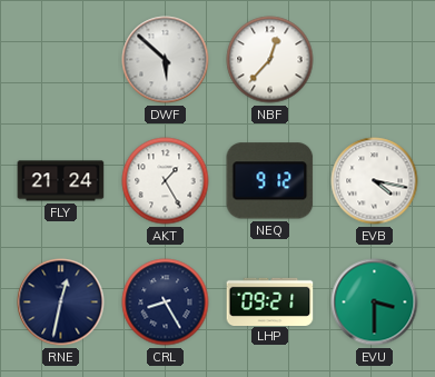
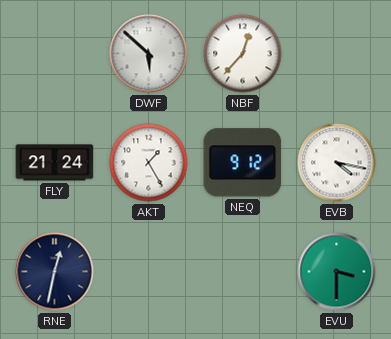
CRL: 8:25 -> none (166, 302)
LHP: 09:21 -> none (270, 301)
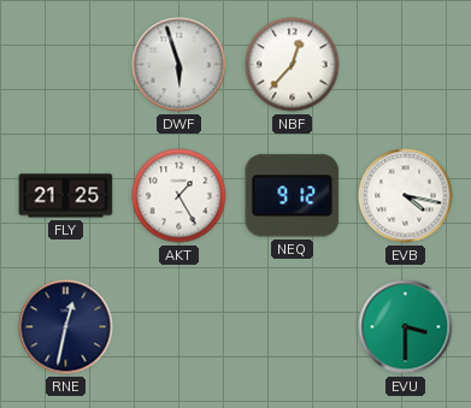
DWF: 5:52 -> 5:57 (179, 65)
FLY: 21:24 -> 21:25 (66, 196)
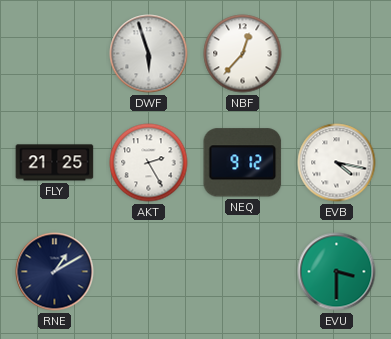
AKT: 1:25 -> 2:25 (149, 163)
RNE: 12:32 -> 1:10 (55, 272)
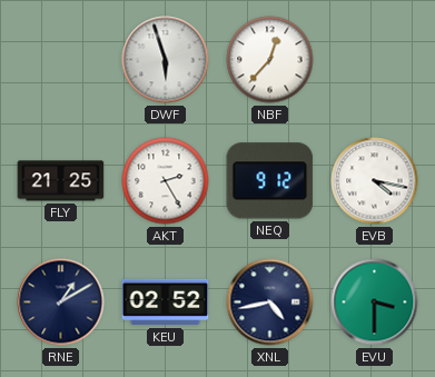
KEU: none -> 02:52 (166, 302)
XNL: none -> 4:43 (270, 302)
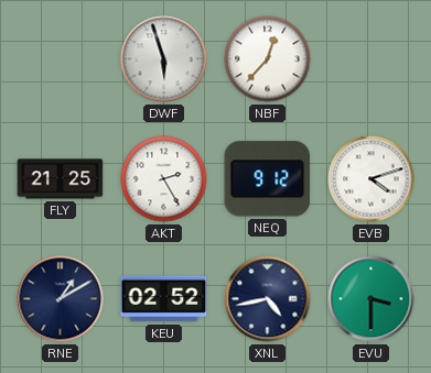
EVB: 4:17 -> 4:12 (371, 179)
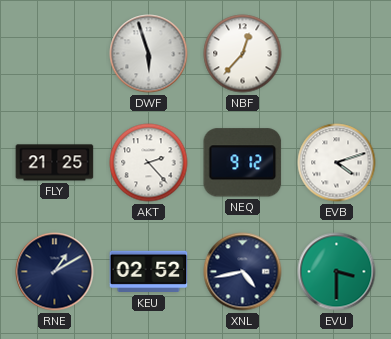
AKT: 2:25 -> 2:23 (149, 163)
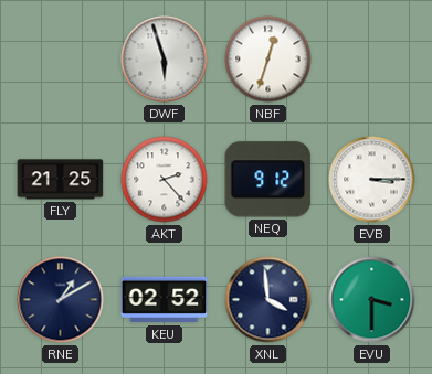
NBF: 12:37 -> 12:33 (268, 60)
EVB: 4:12 -> 3:15 (372, 180)
XNL: 4:43 -> 3:59 (268, 300)
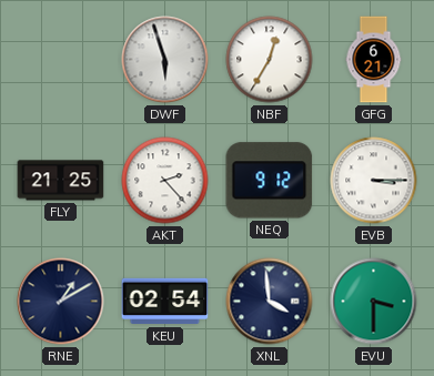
NBF: 12:33 -> 12:35 (270, 60)
GFG: none -> 6:21 (374, 60)
KEU: 02:52 -> 02:54 (165, 302)
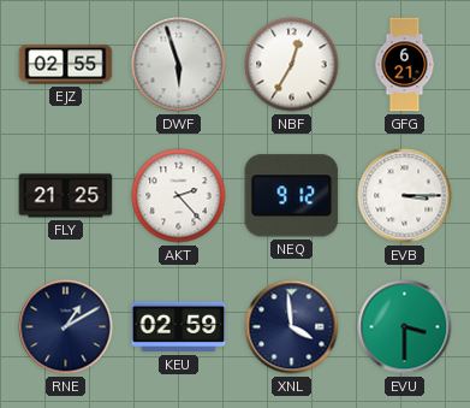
EJZ: none -> 02:55 (66, 65)
KEU: 02:54 -> 02:59 (179, 327)
